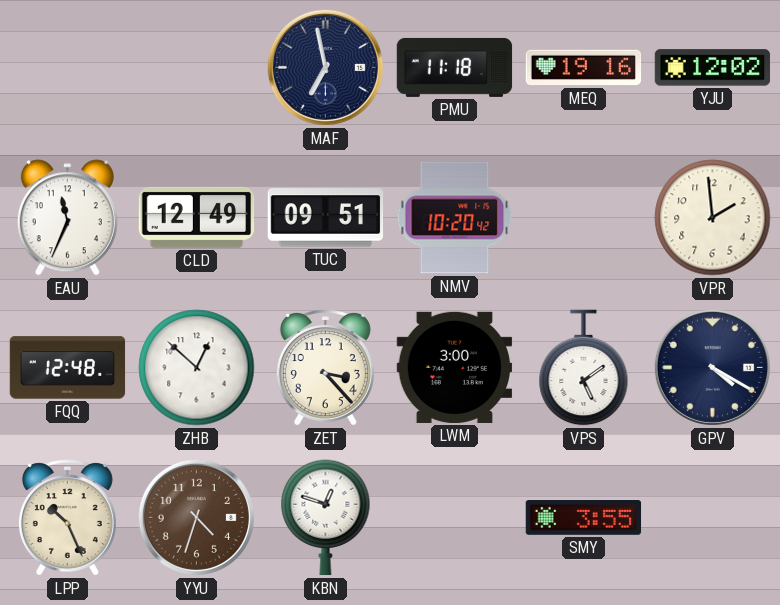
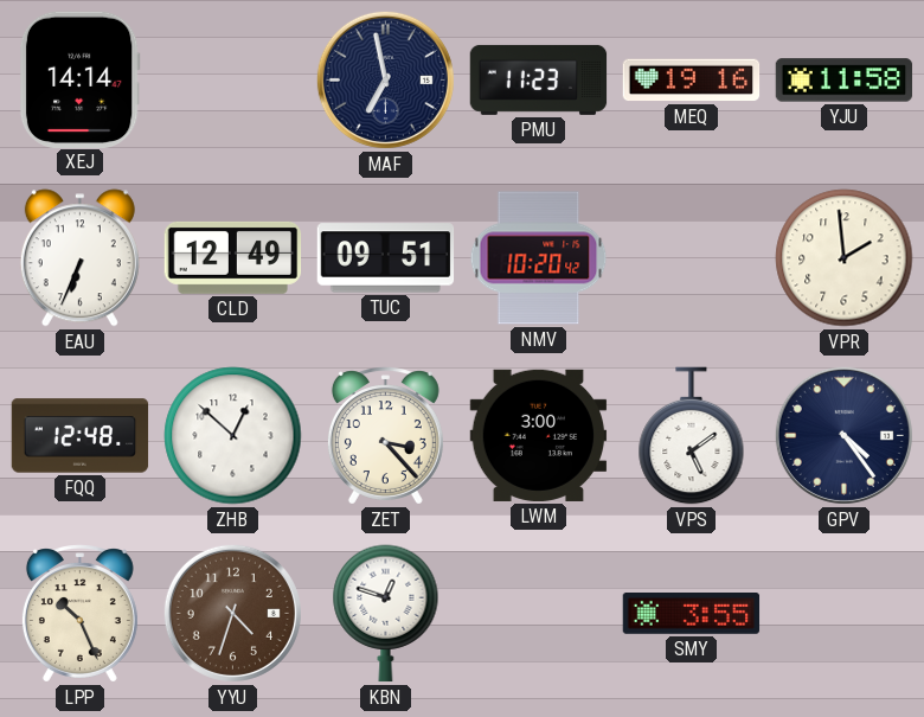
XEJ: none -> 14:14 (79, 79)
PMU: 11:18 -> 11:23 (539, 79)
YJU: 12:02 -> 11:58 (845, 81)
EAU: 11:34 -> 6:34 (79, 258)
GPV: 4:20 -> 4:24 (843, 435)
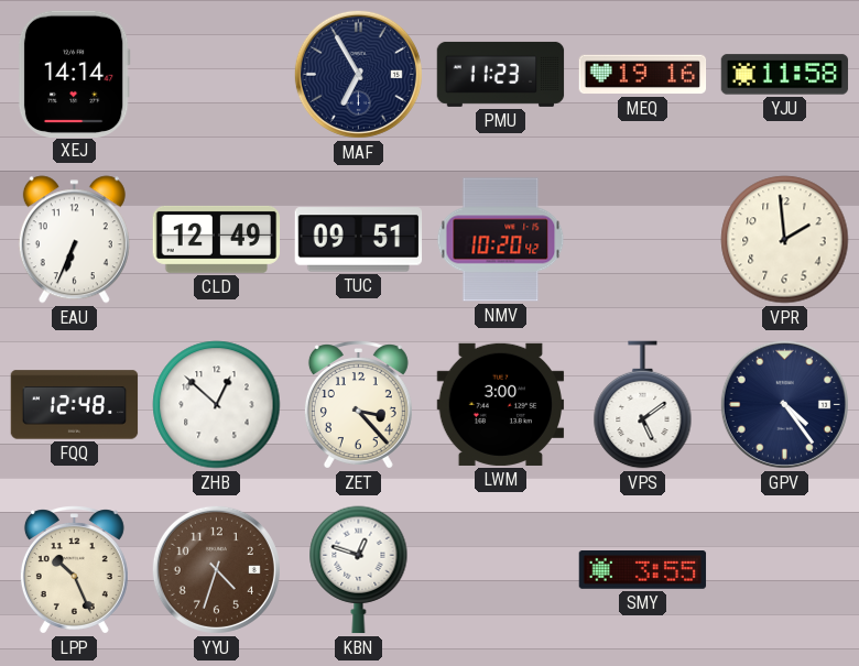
MAF: 6:58 -> 6:55 (358, 74)
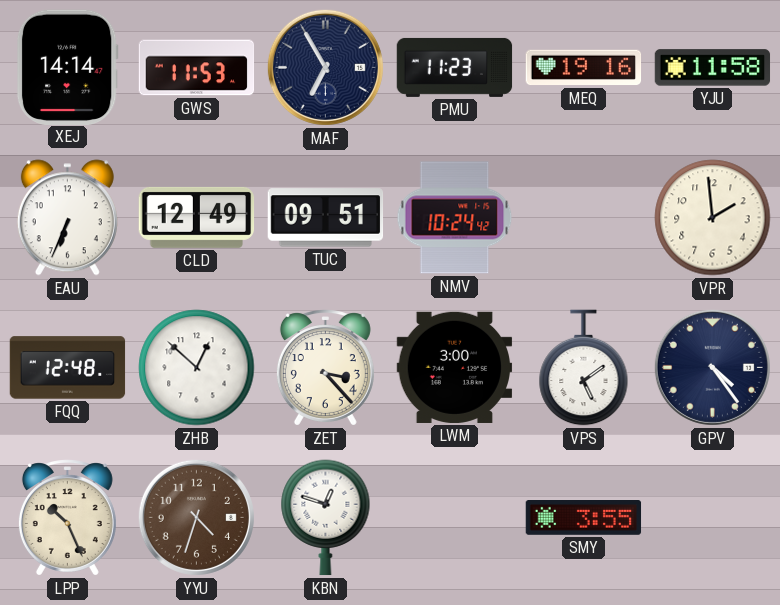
GWS: none -> 11:53 (197, 68)
NMV: 10:20 -> 10:24 (455, 218)
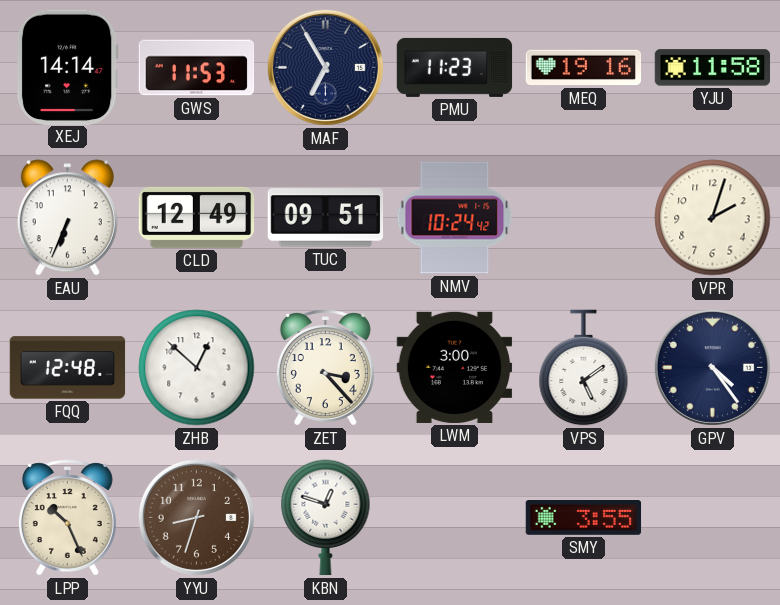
VPR: 1:59 -> 2:03 (713, 218)
YYU: 4:33 -> 8:33 (196, 517)
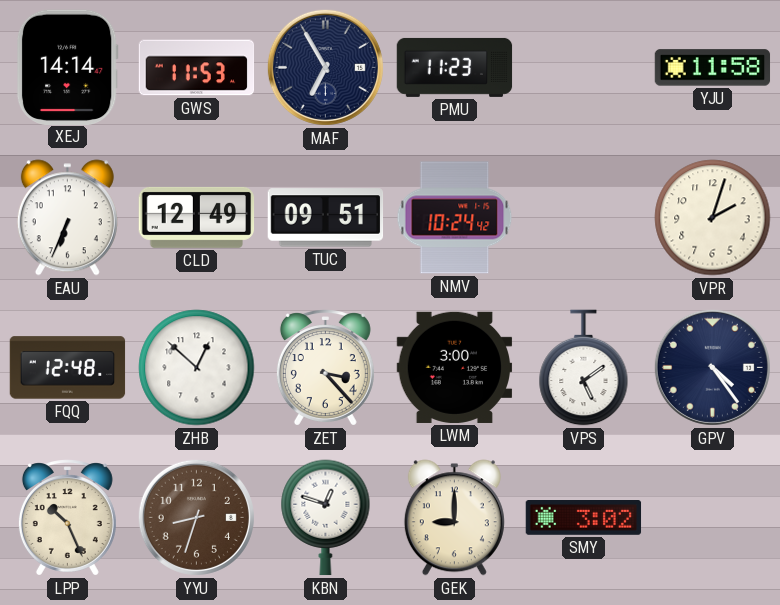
MEQ: 19:16 -> none (584, 68)
GEK: none -> 9:00 (454, 518)
SMY: 3:55 -> 3:02 (584, 518)
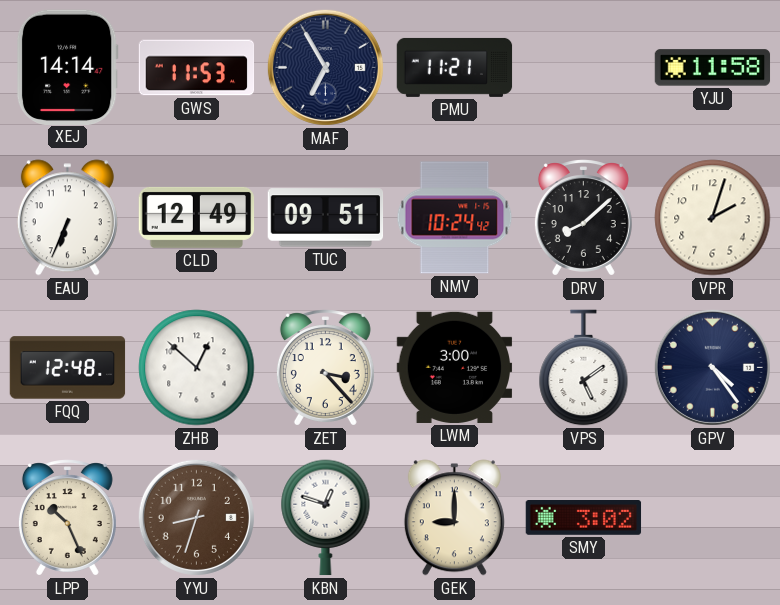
PMU: 11:23 -> 11:21 (455, 67)
DRV: none -> 8:08 (583, 218)
